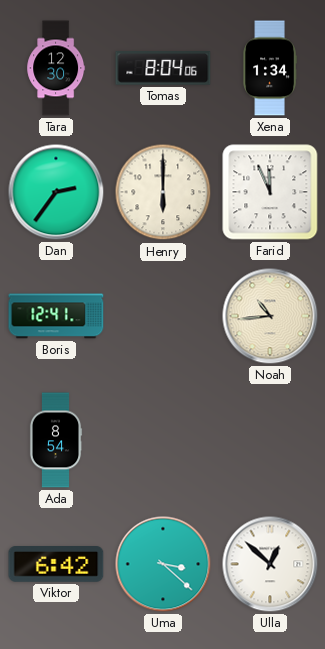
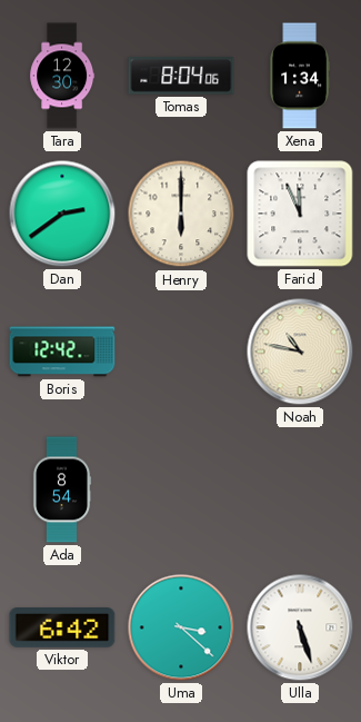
Dan: 2:36 -> 2:39 (62, 214)
Boris: 12:41 -> 12:42 (62, 352)
Noah: 10:44 -> 10:47 (300, 352)
Ulla: 12:52 -> 5:27 (300, 627)
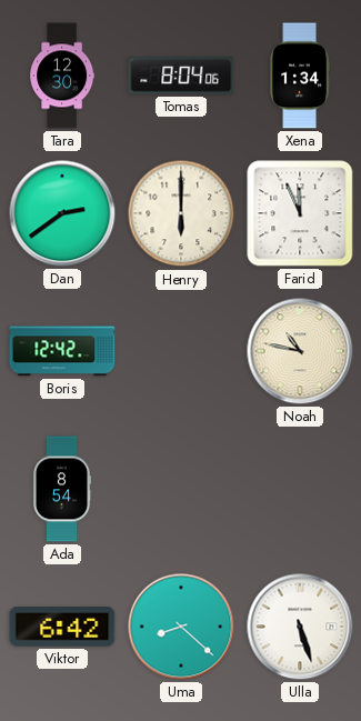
Uma: 3:22 -> 8:22 (181, 627)
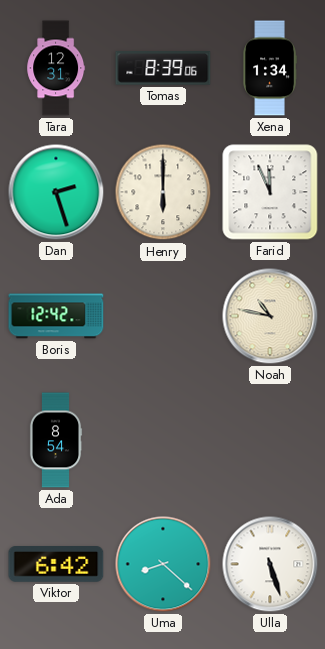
Tara: 12:30 -> 12:31 (56, 68)
Tomas: 8:04 -> 8:39 (163, 69)
Dan: 2:39 -> 2:27 (56, 192)
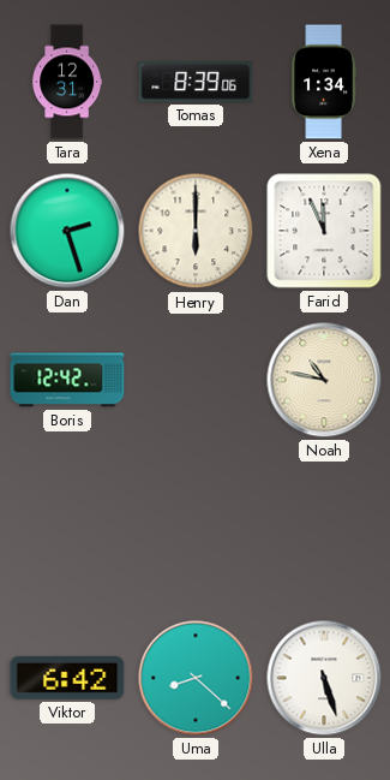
Ada: 8:54 -> none (56, 440)
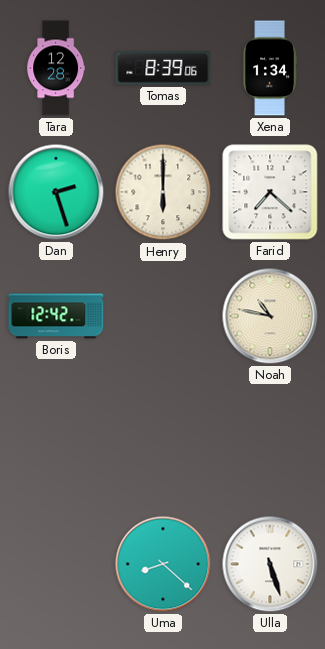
Tara: 12:31 -> 12:28 (56, 68)
Farid: 11:56 -> 7:22 (270, 192)
Viktor: 6:42 -> none (67, 679)
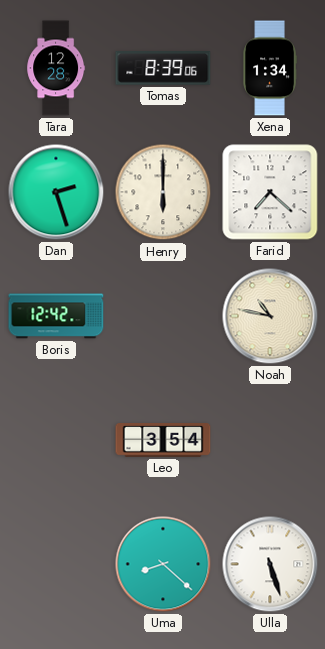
Leo: none -> 3:54 (163, 440)
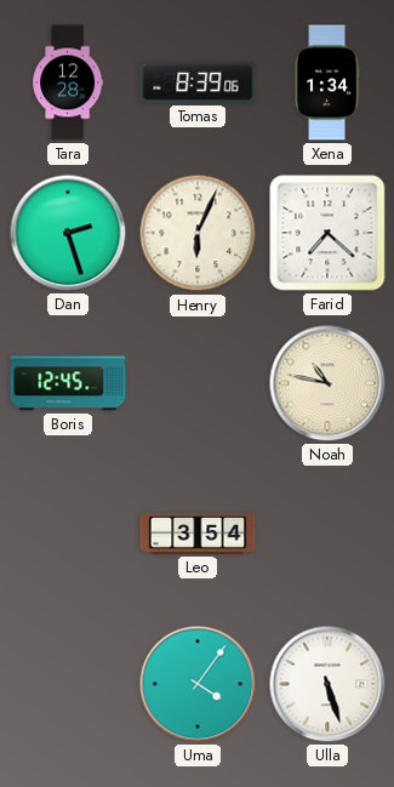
Henry: 6:00 -> 6:04 (198, 233)
Boris: 12:42 -> 12:45 (68, 383)
Uma: 8:22 -> 4:06 (198, 684)
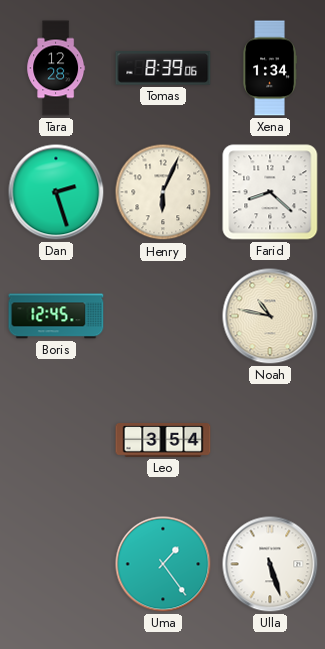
Farid: 7:22 -> 8:22 (270, 192)
Uma: 4:06 -> 1:24 (163, 564)
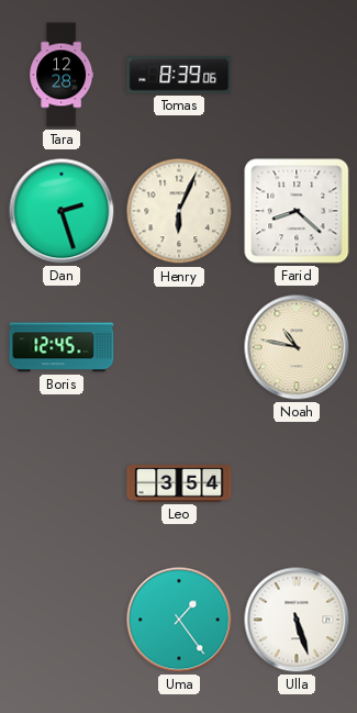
Xena: 1:34 -> none (270, 68)
